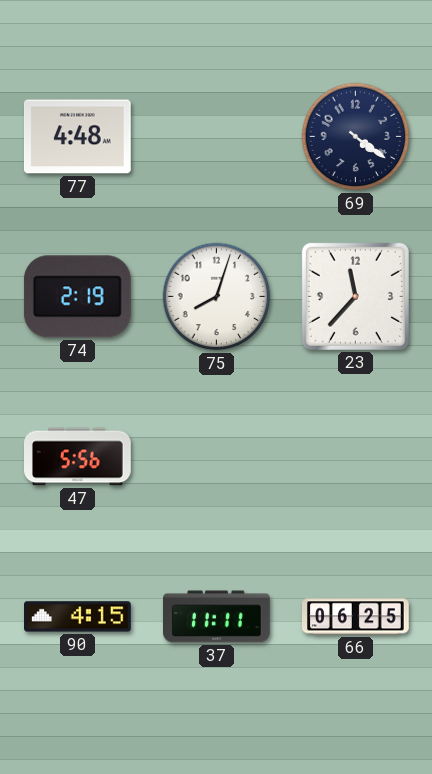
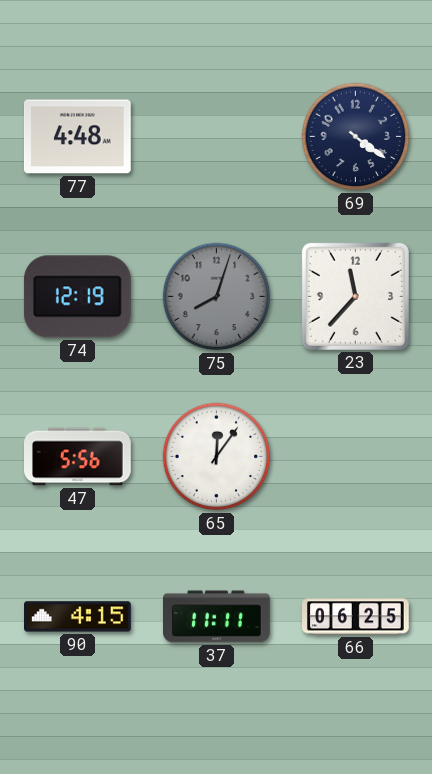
74: 2:19 -> 12:19 (77, 297)
75 dial: white -> grey (217, 297)
65: none -> 12:06 (217, 457)
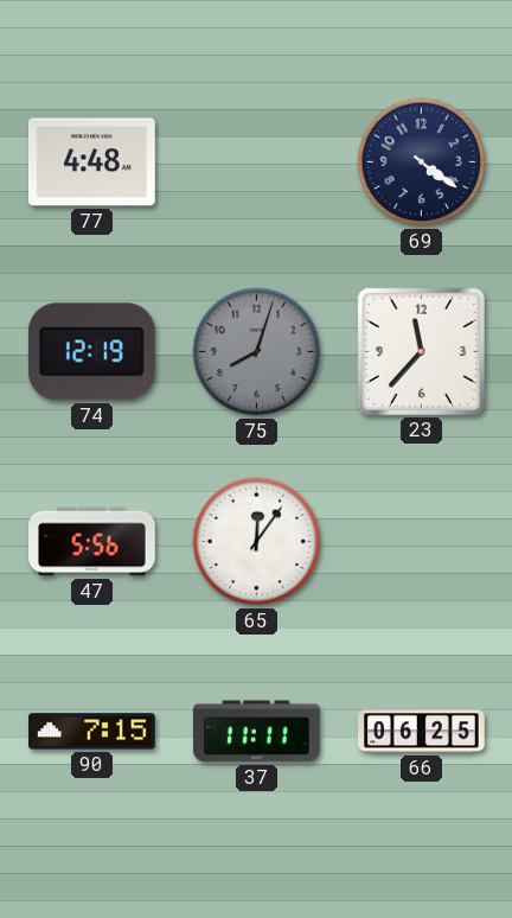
90: 4:15 -> 7:15 (92, 732)
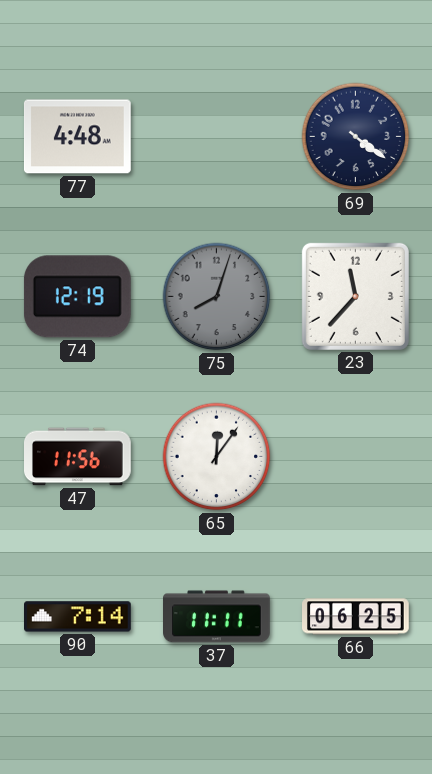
47: 5:56 -> 11:56 (78, 457)
90: 7:15 -> 7:14 (78, 617)
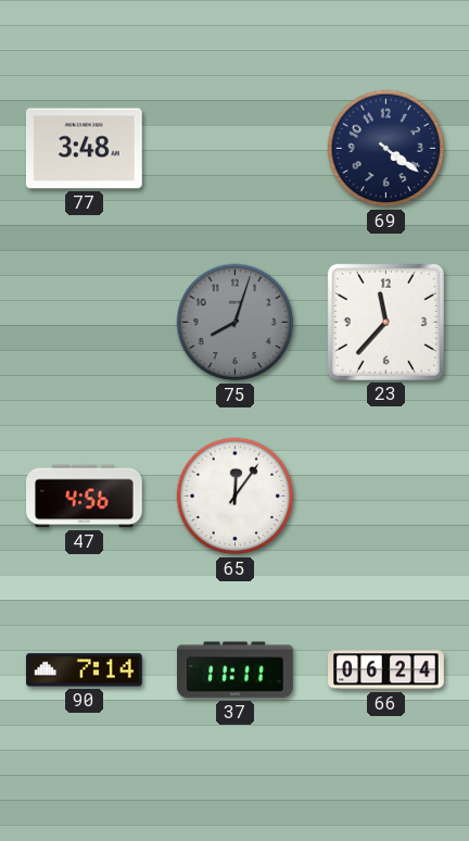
77: 4:48 -> 3:48 (85, 149)
74: 12:19 -> none (77, 297)
47: 11:56 -> 4:56 (85, 497)
66: 06:25 -> 06:24 (386, 670)
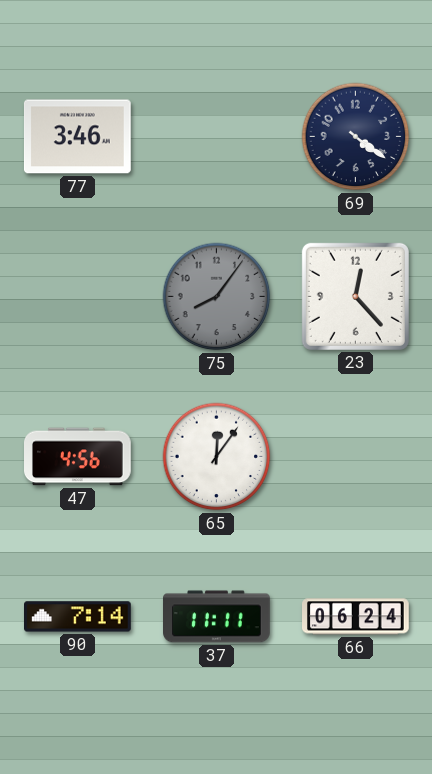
77: 3:48 -> 3:46 (78, 137)
75: 8:03 -> 8:06 (217, 297)
23: 11:37 -> 12:23 (355, 296)
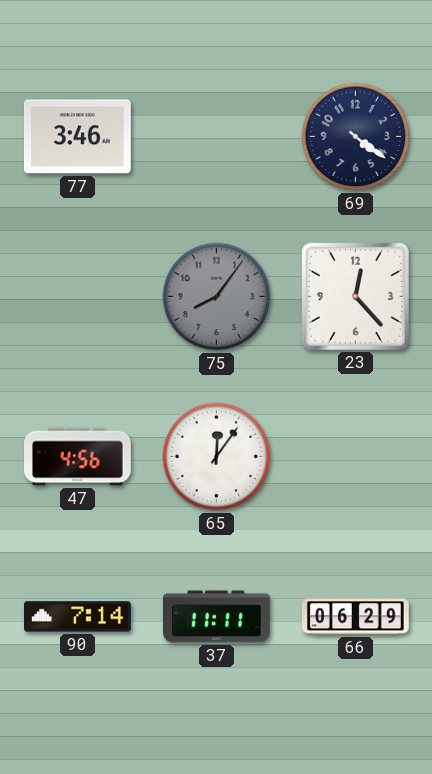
66: 06:24 -> 06:29 (356, 617)
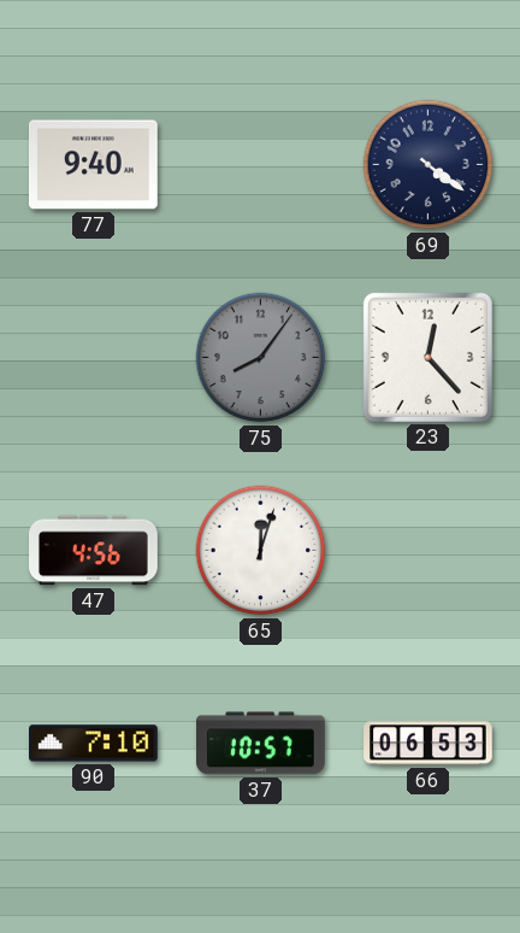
77: 3:46 -> 9:40 (94, 165)
65: 12:06 -> 12:03 (261, 551)
90: 7:14 -> 7:10 (94, 744)
37: 11:11 -> 10:57 (261, 744)
66: 06:29 -> 06:53 (429, 744)
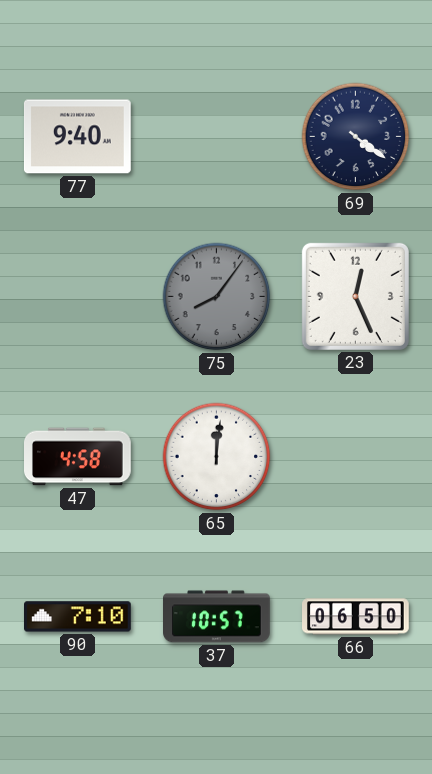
23: 12:23 -> 12:26 (355, 296)
47: 4:56 -> 4:58 (78, 457)
65: 12:03 -> 12:01 (217, 457)
66: 06:53 -> 06:50 (356, 617)
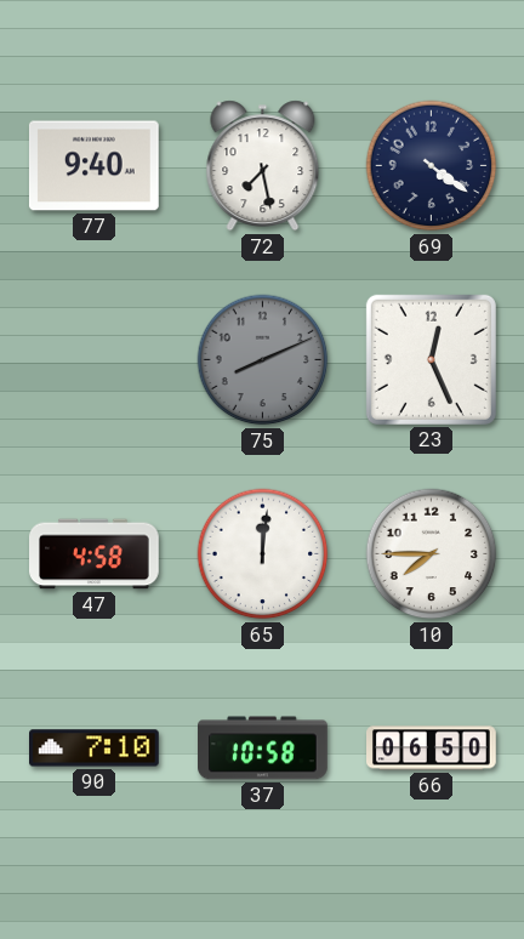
72: none -> 7:28 (263, 166)
75: 8:06 -> 8:11 (263, 360)
10: none -> 7:45 (432, 554)
37: 10:57 -> 10:58 (263, 749)
